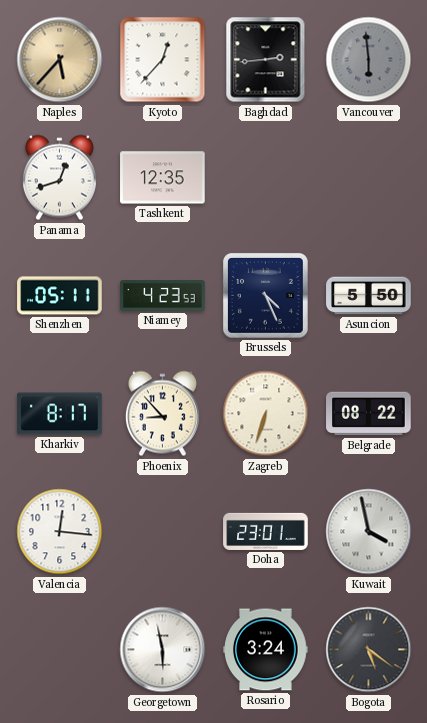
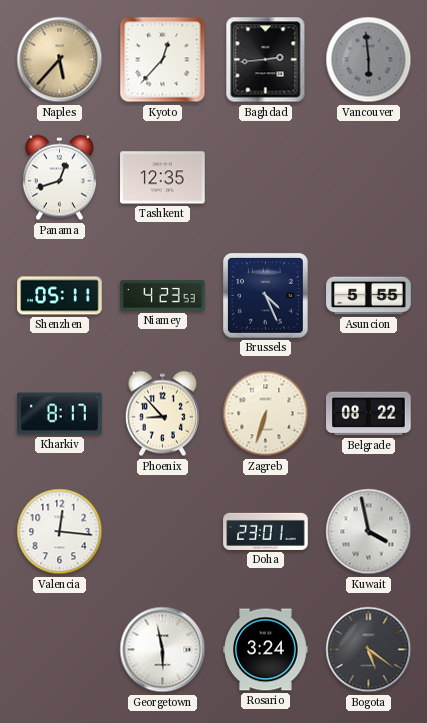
Asuncion: 5:50 -> 5:55 (369, 296)
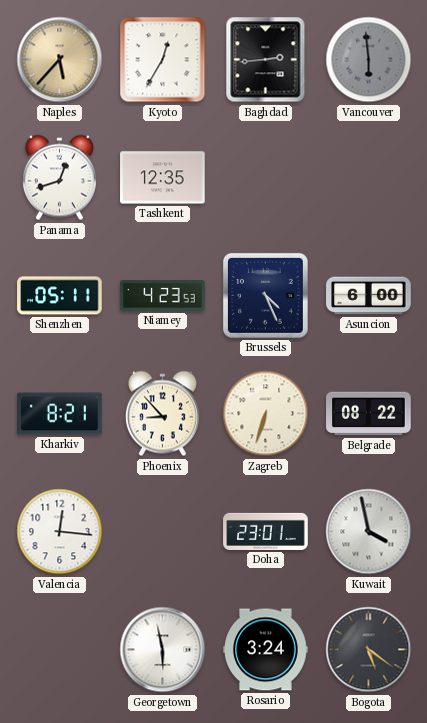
Kyoto: 12:37 -> 12:35 (163, 60)
Asuncion: 5:55 -> 6:00 (369, 296)
Kharkiv: 8:17 -> 8:21 (60, 414)
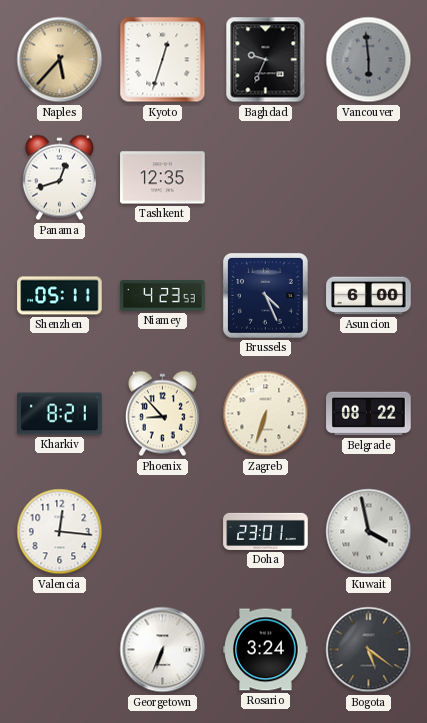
Kyoto: 12:35 -> 12:33 (163, 60)
Baghdad: 2:44 -> 9:34 (266, 60)
Georgetown: 5:58 -> 6:34 (163, 650)
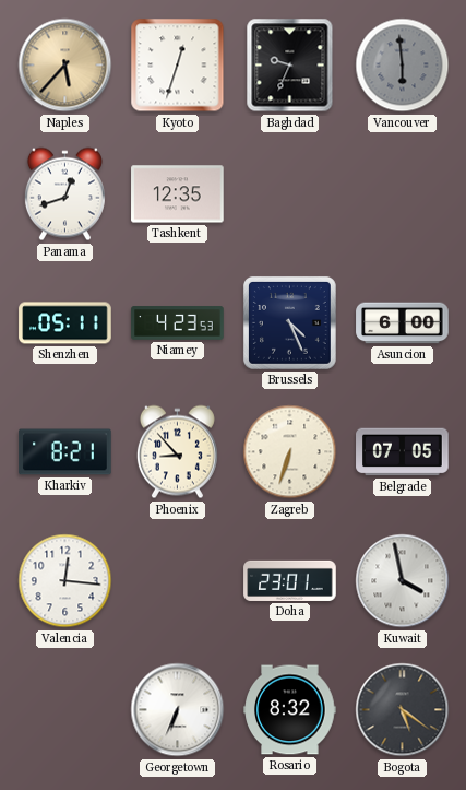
Belgrade: 08:22 -> 07:05 (403, 452)
Rosario: 3:24 -> 8:32 (290, 710)
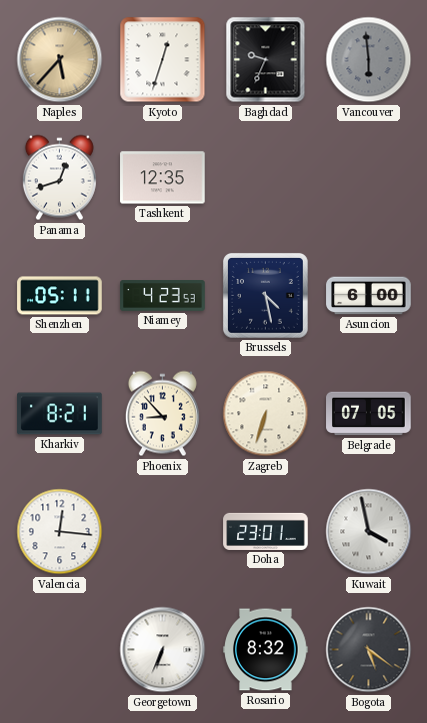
Brussels: 4:26 -> 4:28 (265, 295)
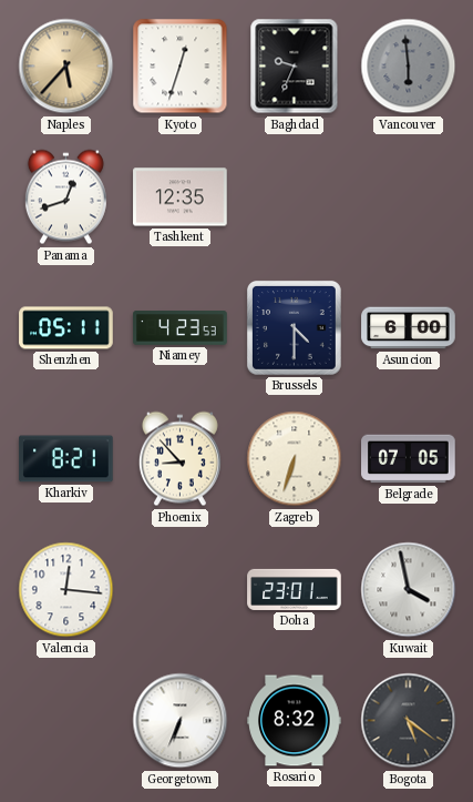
Brussels: 4:28 -> 4:30 (294, 327)
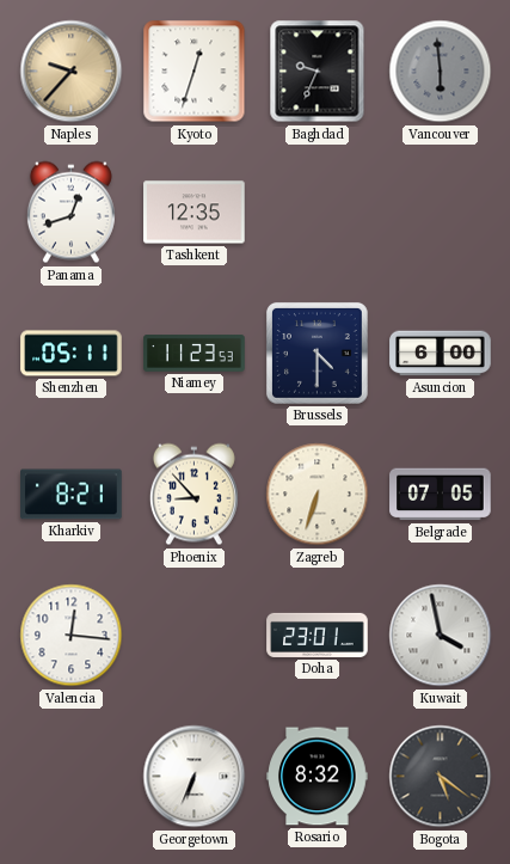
Naples: 5:37 -> 9:37 (72, 72)
Niamey: 4:23 -> 11:23 (195, 354)
